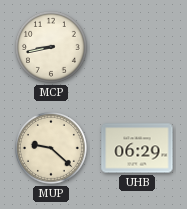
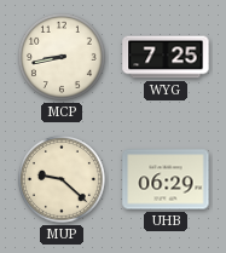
WYG: none -> 7:25 (166, 57)
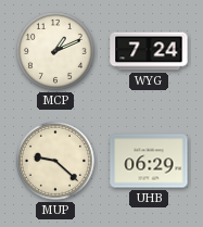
MCP: 8:43 -> 1:11 (55, 51)
WYG: 7:25 -> 7:24 (149, 51)
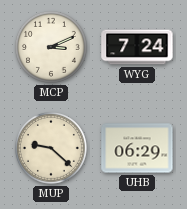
MCP: 1:11 -> 3:11 (51, 47)
